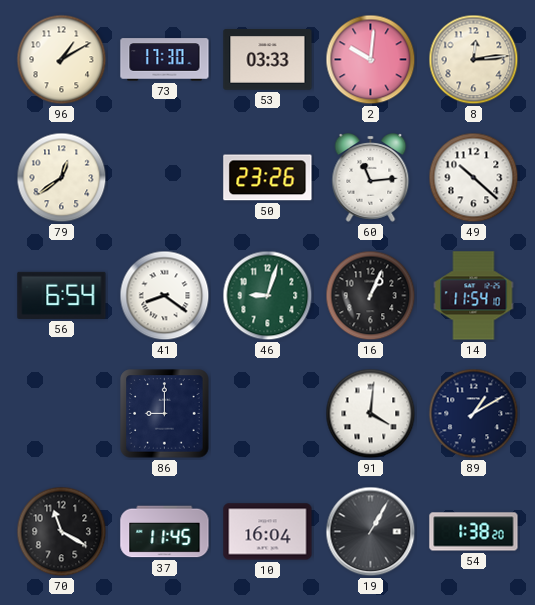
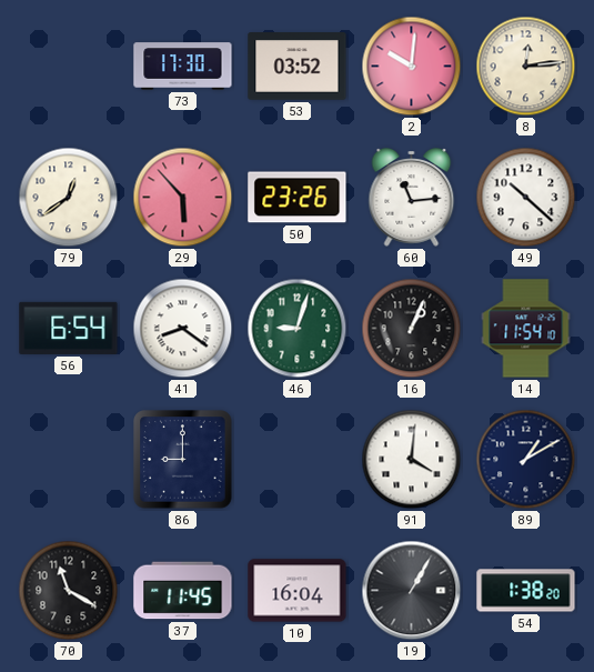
96: 1:10 -> none (62, 60)
53: 03:33 -> 03:52 (298, 67)
29: none -> 5:53 (183, 198)
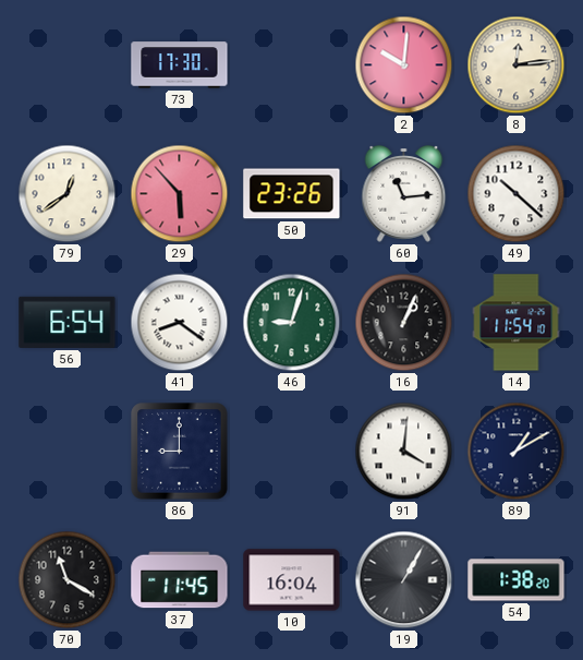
53: 03:52 -> none (298, 67)
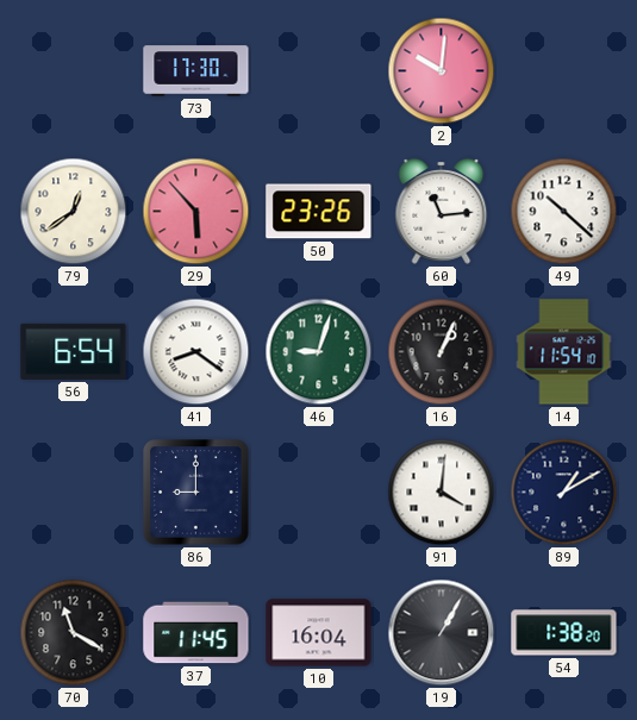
8: 12:14 -> none (517, 65)
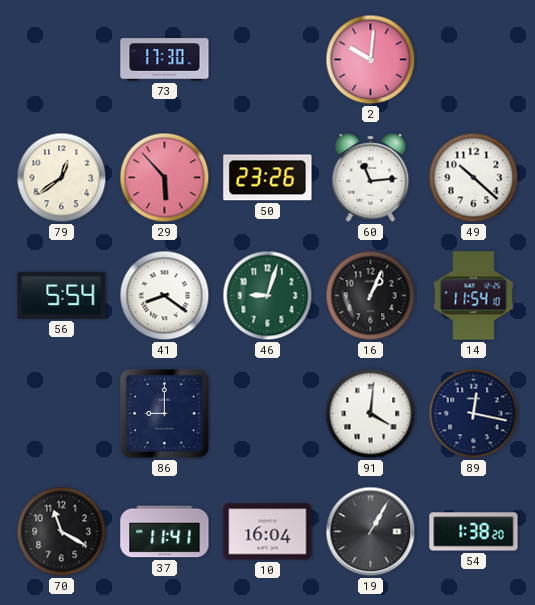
56: 6:54 -> 5:54 (62, 295)
89: 1:10 -> 12:17 (474, 414)
37: 11:45 -> 11:41 (165, 532)
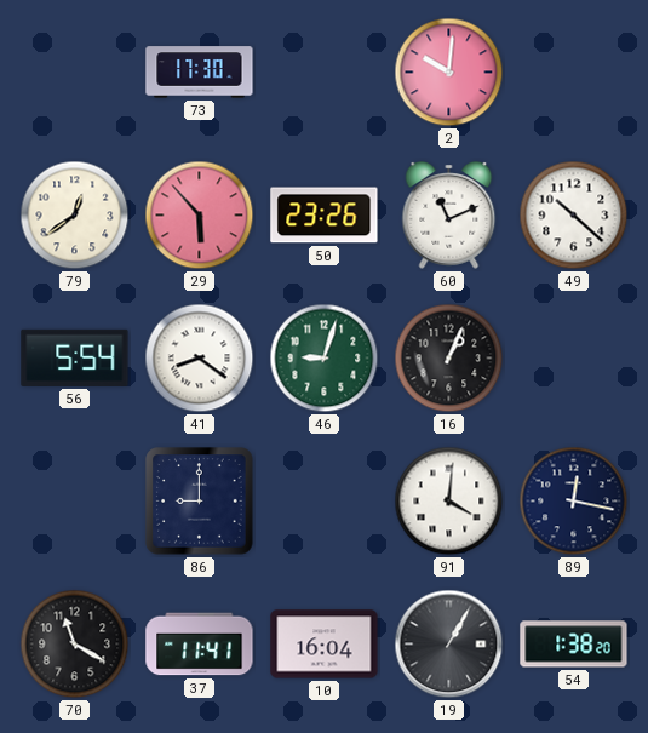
60: 11:14 -> 11:11 (449, 216)
14: 11:54 -> none (474, 296)
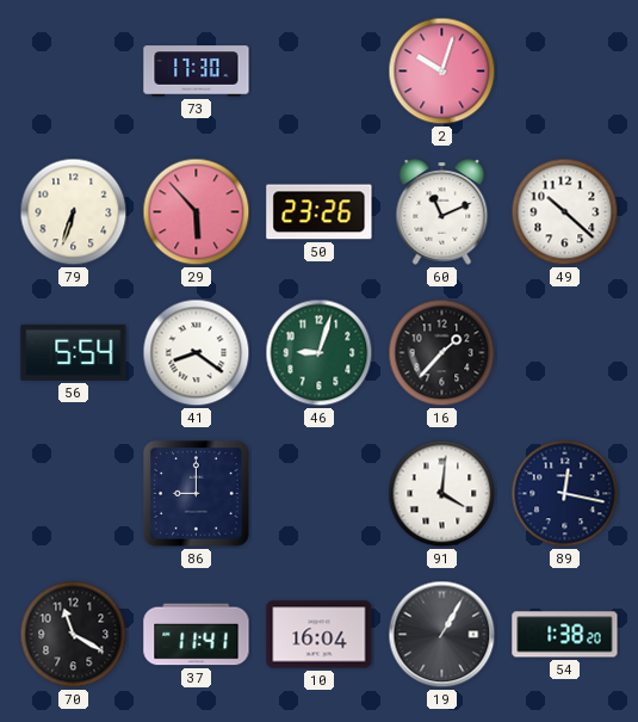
2: 10:01 -> 10:03 (442, 72)
79: 12:39 -> 6:33 (74, 212)
16: 1:04 -> 1:37 (442, 353)
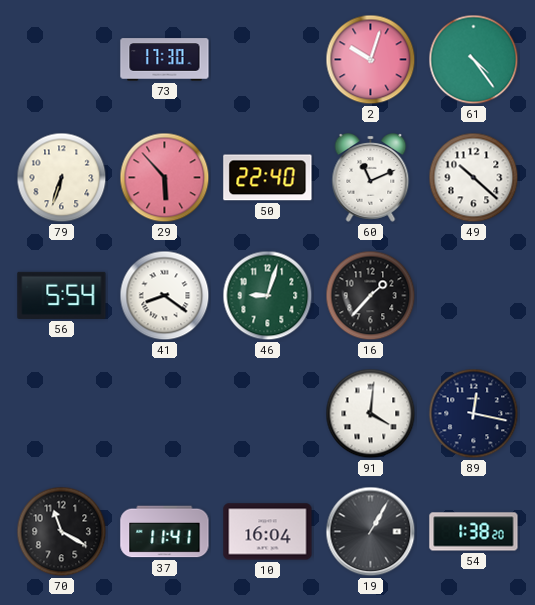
61: none -> 4:24 (474, 60)
50: 23:26 -> 22:40 (268, 178)
86: 9:00 -> none (197, 494)
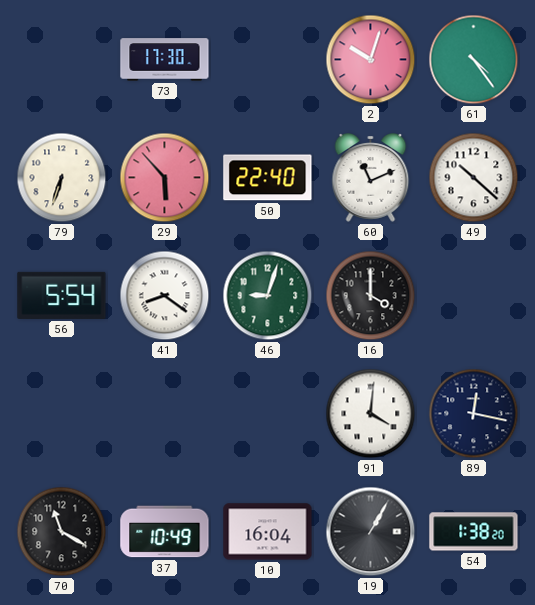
16: 1:37 -> 4:00 (371, 296)
37: 11:41 -> 10:49 (165, 532)
